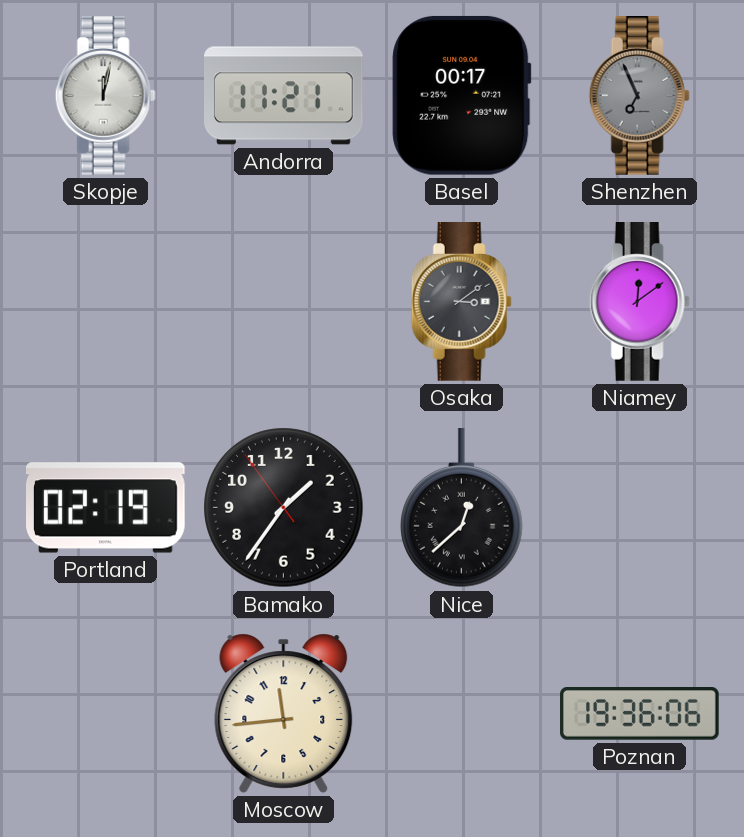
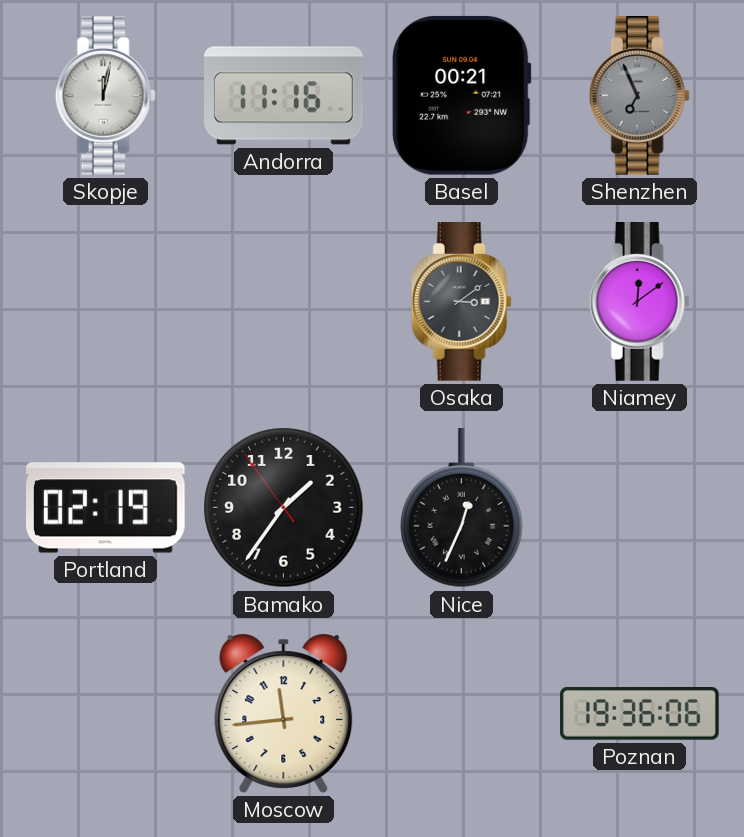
Andorra: 11:21 -> 11:16 (284, 96)
Basel: 00:17 -> 00:21 (462, 95)
Nice: 12:38 -> 12:34 (462, 509)
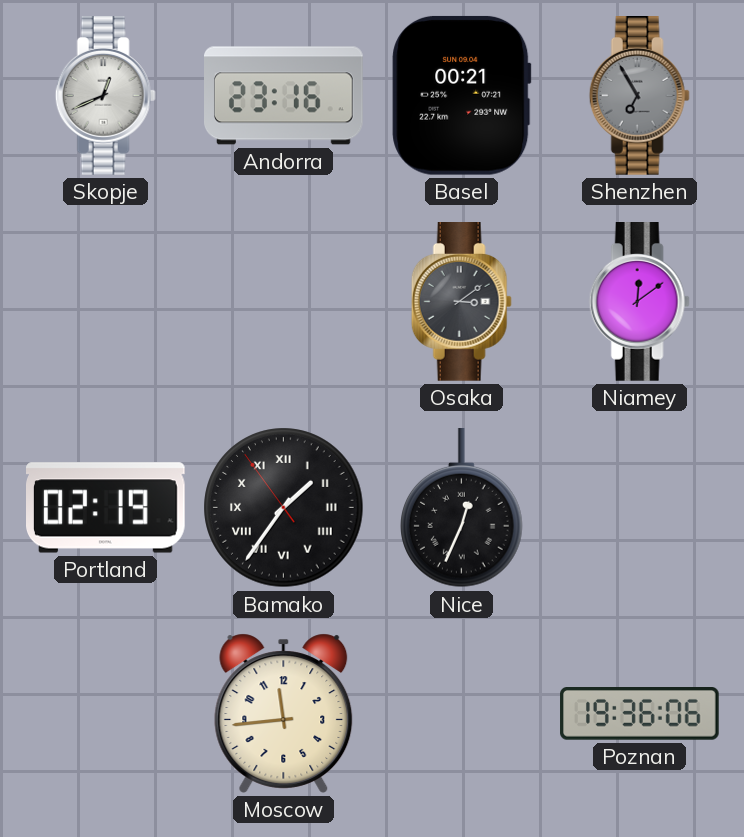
Skopje: 12:02 -> 12:41 (105, 96)
Andorra: 11:16 -> 23:16 (284, 96)
Shenzhen: 6:56 -> 6:55 (639, 96)
Bamako numerals: Arabic -> Roman (284, 508)
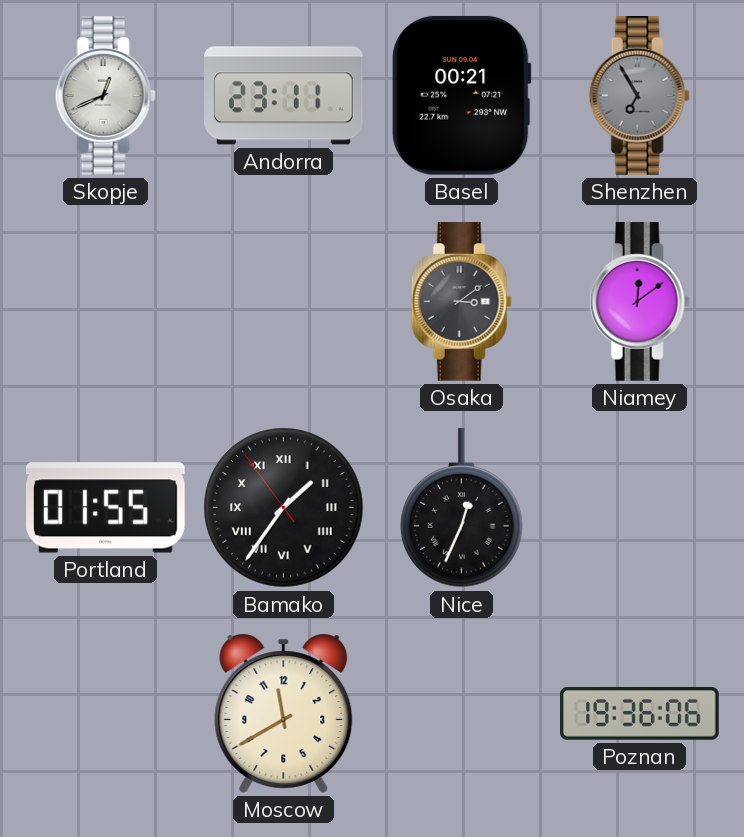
Andorra: 23:16 -> 23:11 (284, 96)
Portland: 02:19 -> 01:55 (106, 508)
Moscow: 11:44 -> 11:40 (284, 713)
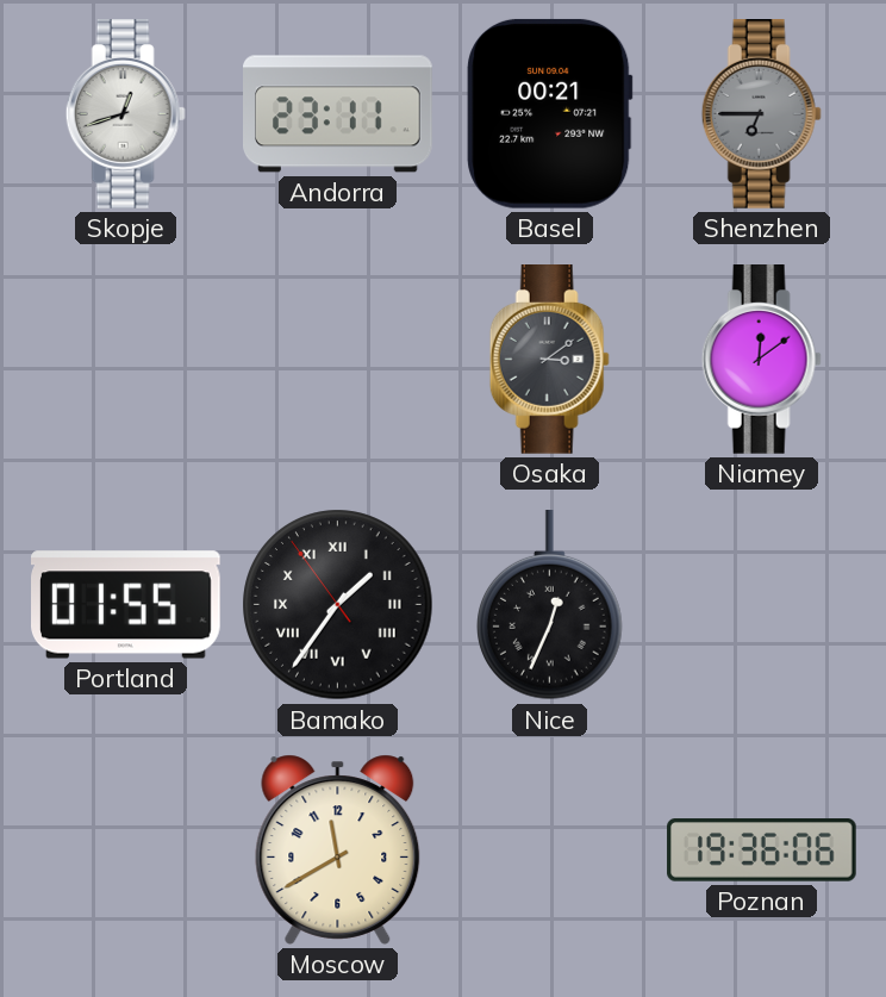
Skopje: 12:41 -> 12:42 (125, 114)
Shenzhen: 6:55 -> 6:45 (761, 114)
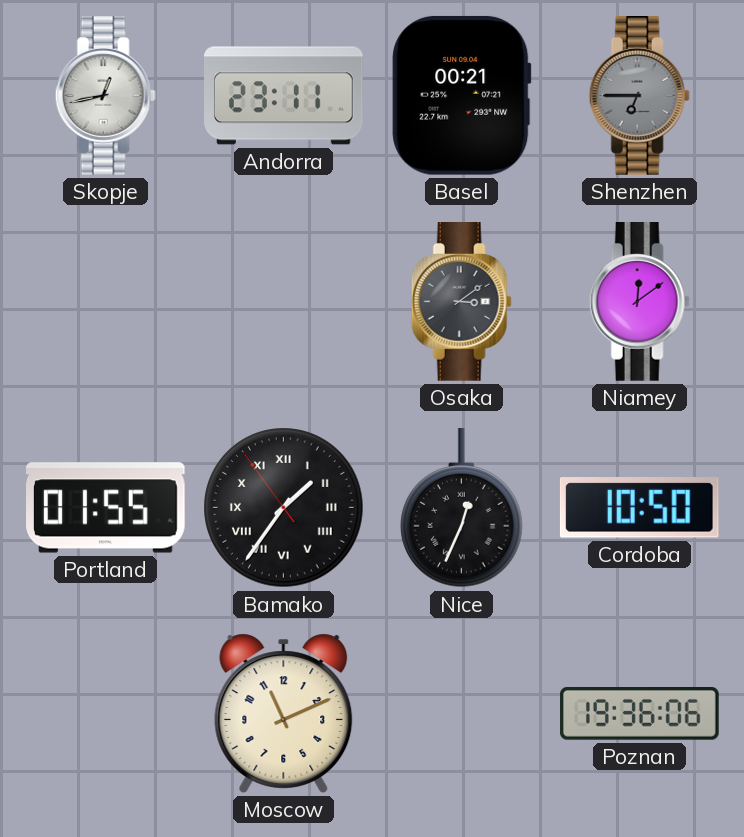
Skopje: 12:42 -> 12:43 (105, 96)
Cordoba: none -> 10:50 (639, 508)
Moscow: 11:40 -> 11:11 (284, 713)
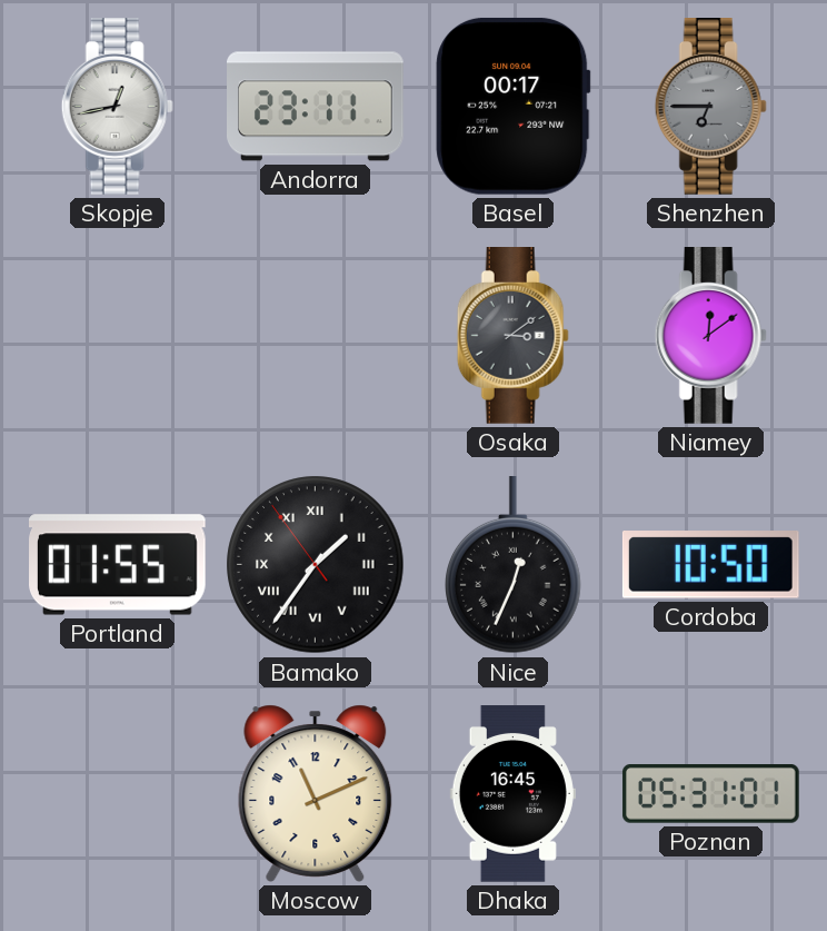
Basel: 00:21 -> 00:17 (514, 106)
Dhaka: none -> 16:45 (512, 794)
Poznan: 19:36 -> 05:31 (711, 794)
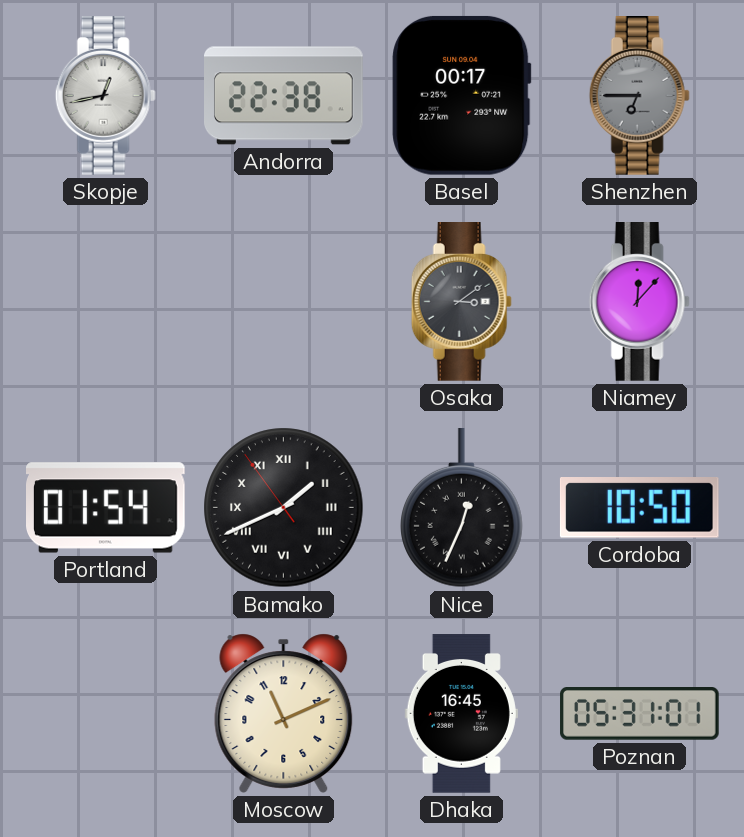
Andorra: 23:11 -> 22:38 (284, 96)
Niamey: 12:09 -> 12:07 (639, 302)
Portland: 01:55 -> 01:54 (106, 508)
Bamako: 1:35 -> 1:40 (284, 508)
